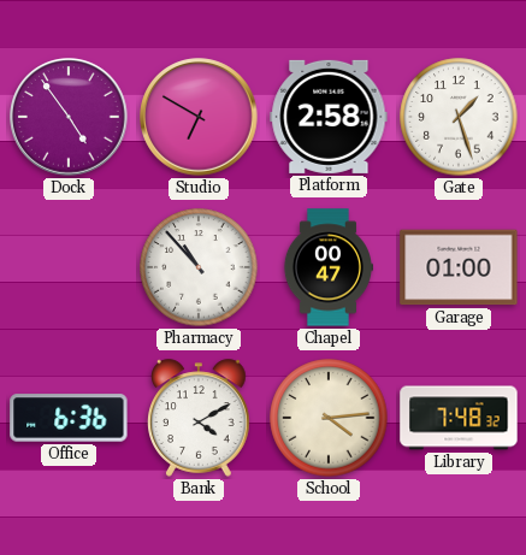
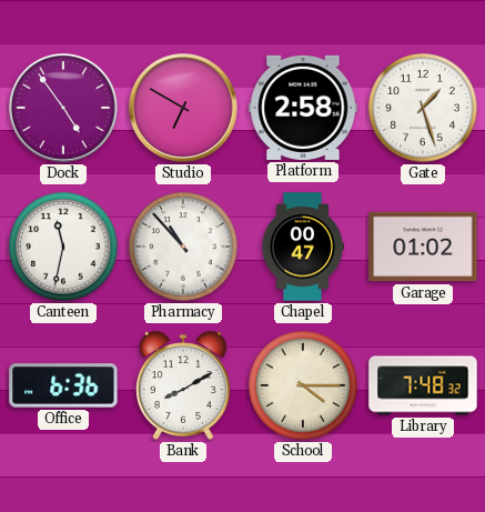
Canteen: none -> 11:32 (63, 247)
Garage: 01:00 -> 01:02 (423, 247)
Bank: 4:10 -> 8:10 (184, 385)
School: 4:14 -> 4:15 (303, 385)
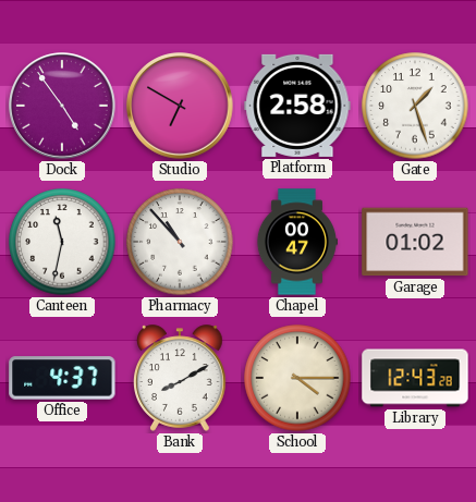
Office: 6:36 -> 4:37 (62, 378)
Library: 7:48 -> 12:43 (415, 378)
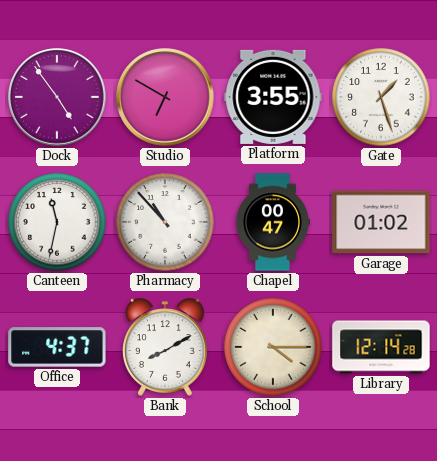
Platform: 2:58 -> 3:55 (273, 97)
Library: 12:43 -> 12:14 (381, 347)
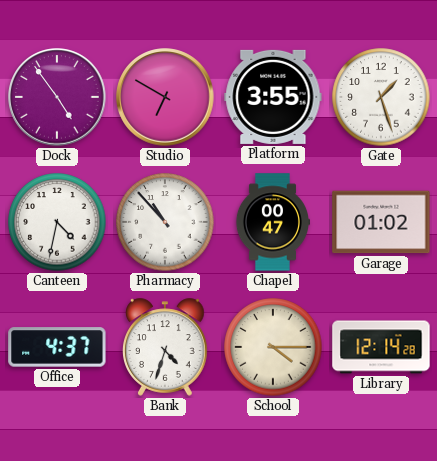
Canteen: 11:32 -> 4:32 (57, 222)
Bank: 8:10 -> 4:33 (166, 347)
